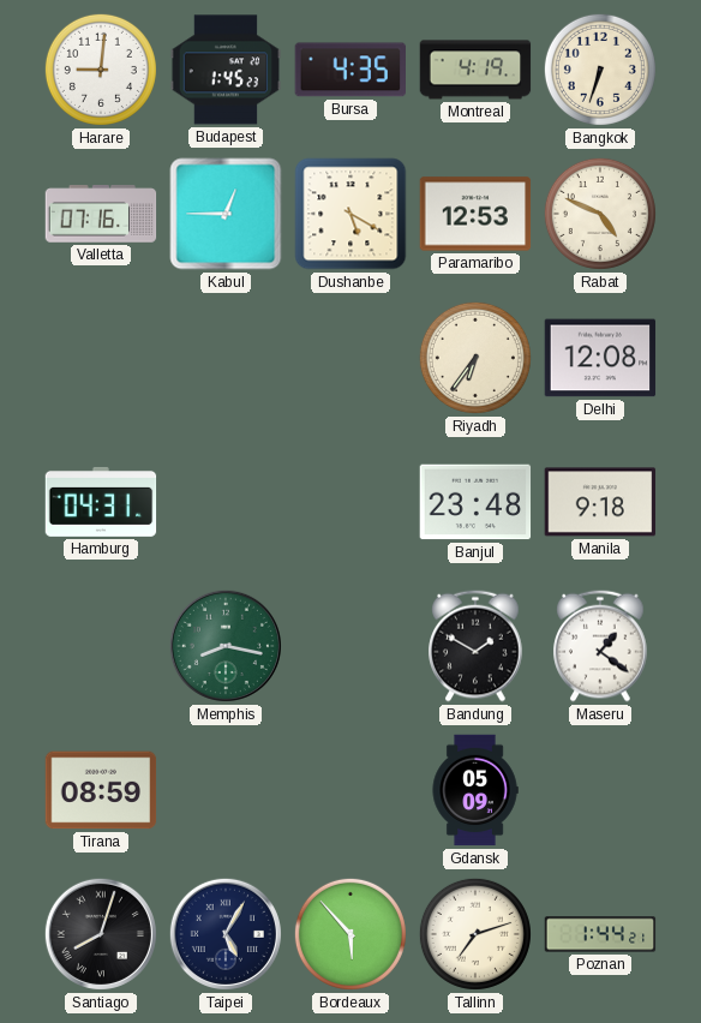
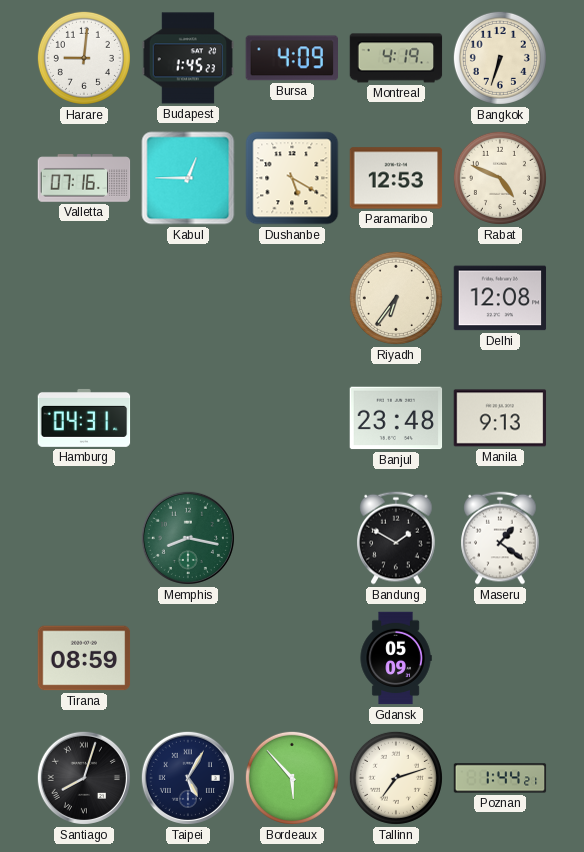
Bursa: 4:35 -> 4:09 (291, 58)
Manila: 9:18 -> 9:13 (500, 418)
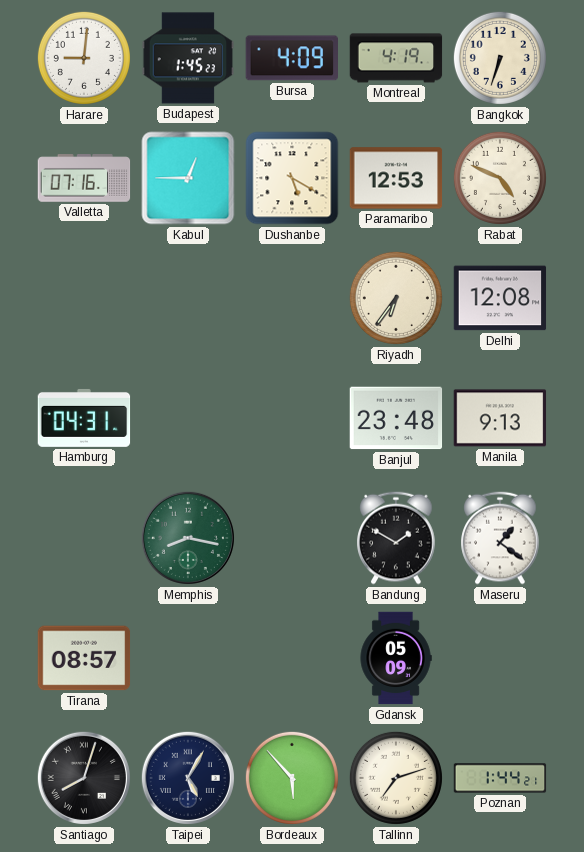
Tirana: 08:59 -> 08:57 (84, 658)
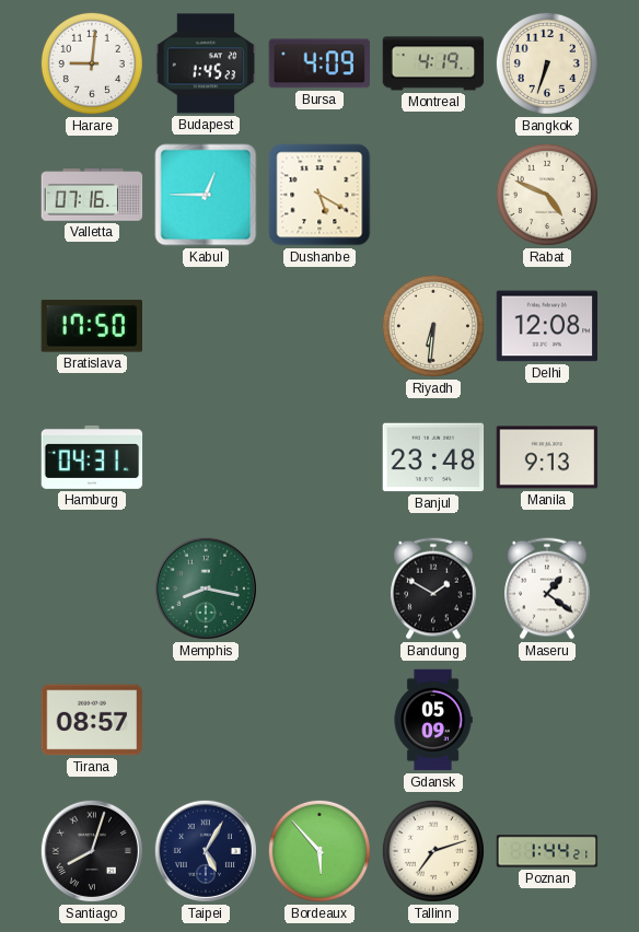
Paramaribo: 12:53 -> none (396, 178)
Bratislava: none -> 17:50 (91, 326)
Riyadh: 6:36 -> 6:31 (433, 326)
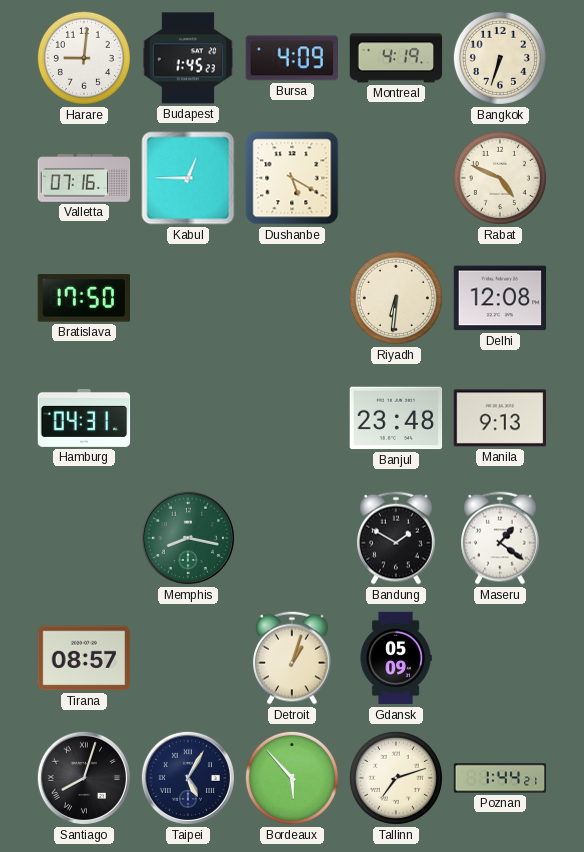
Detroit: none -> 1:03 (292, 658)
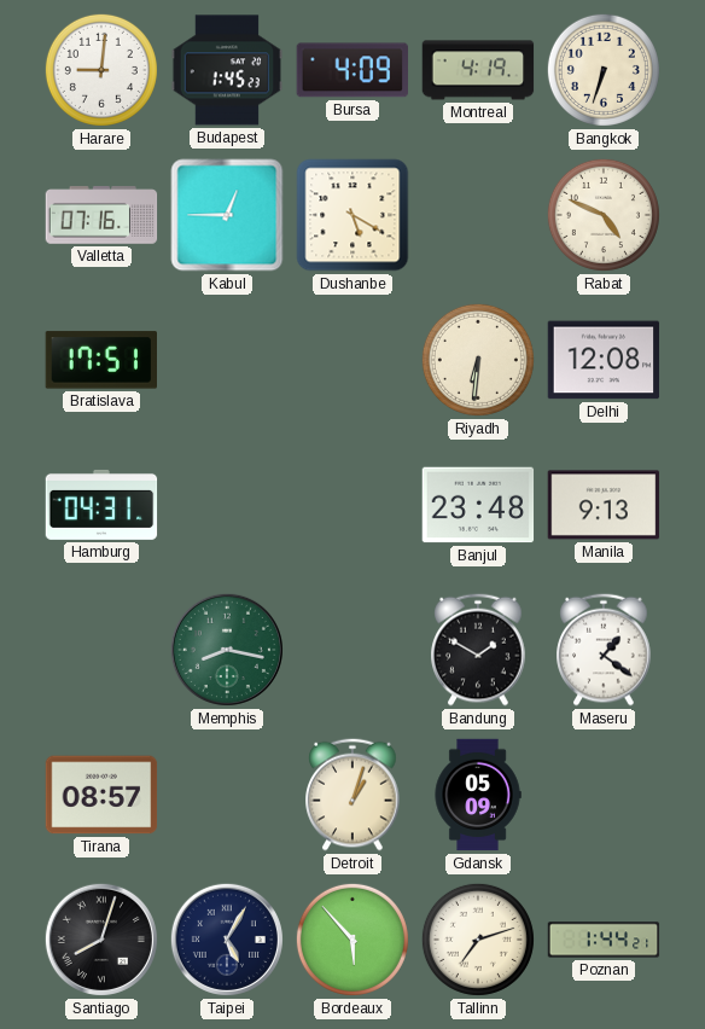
Bratislava: 17:50 -> 17:51 (100, 360)
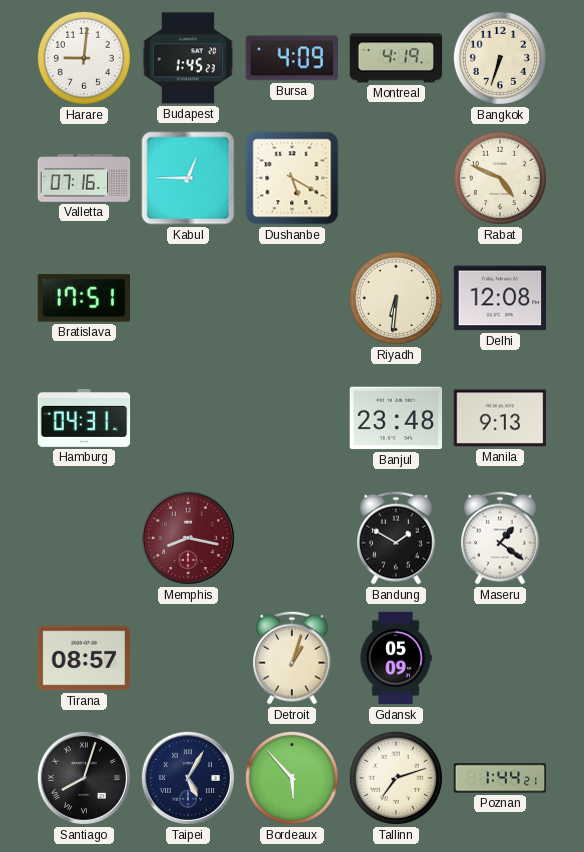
Memphis dial: green -> burgundy (188, 538)
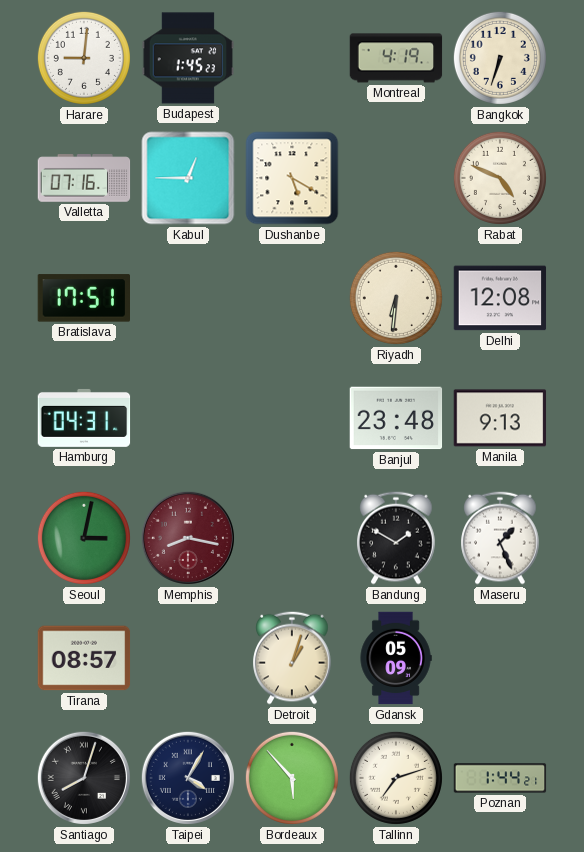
Bursa: 4:09 -> none (291, 58)
Seoul: none -> 3:02 (84, 538)
Maseru: 1:21 -> 1:26 (500, 538)
Taipei: 5:05 -> 4:05 (188, 778)
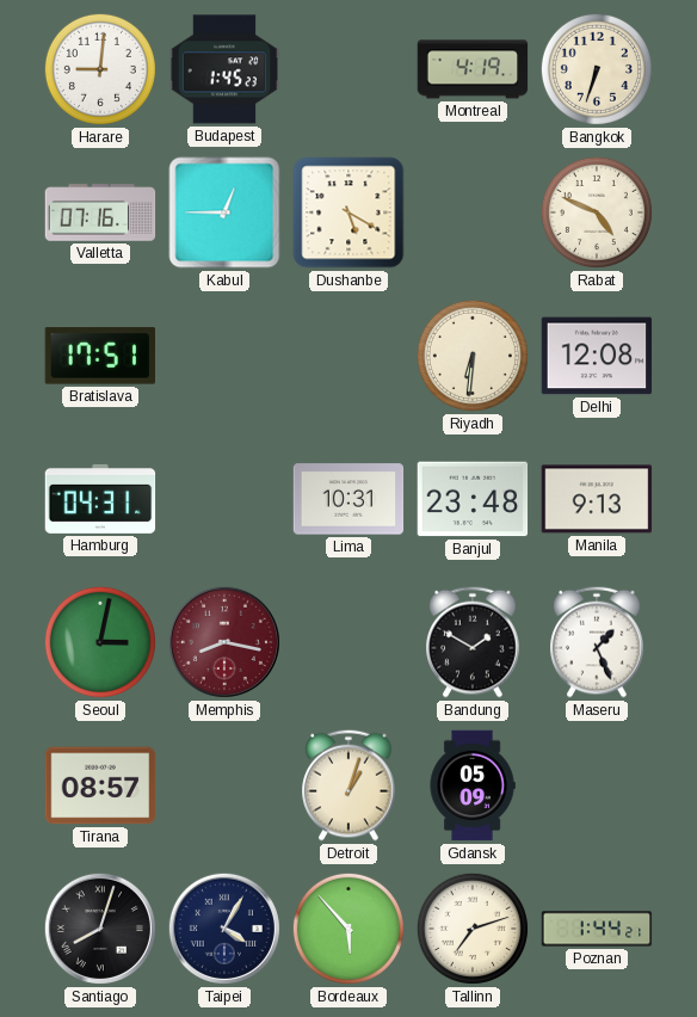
Lima: none -> 10:31 (348, 499)
